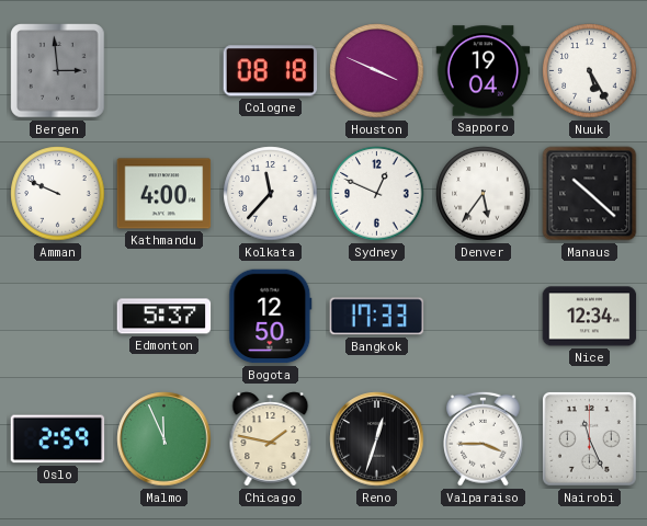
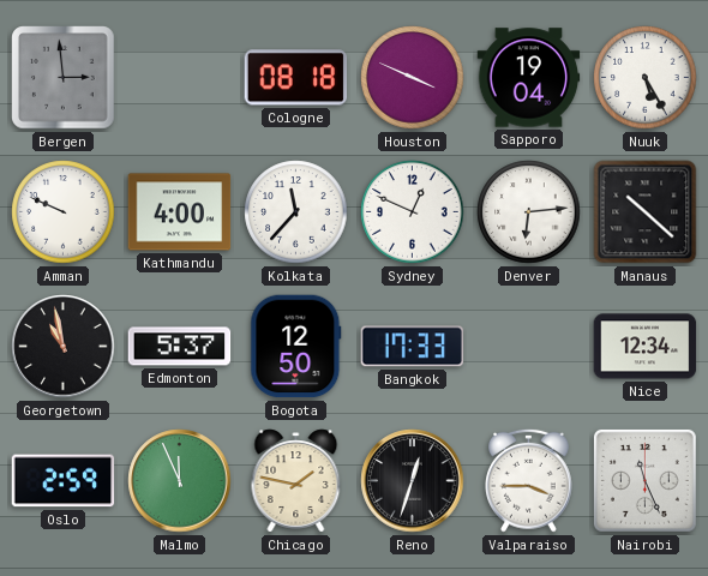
Denver: 5:36 -> 6:14 (529, 212)
Georgetown: none -> 10:58 (64, 347)
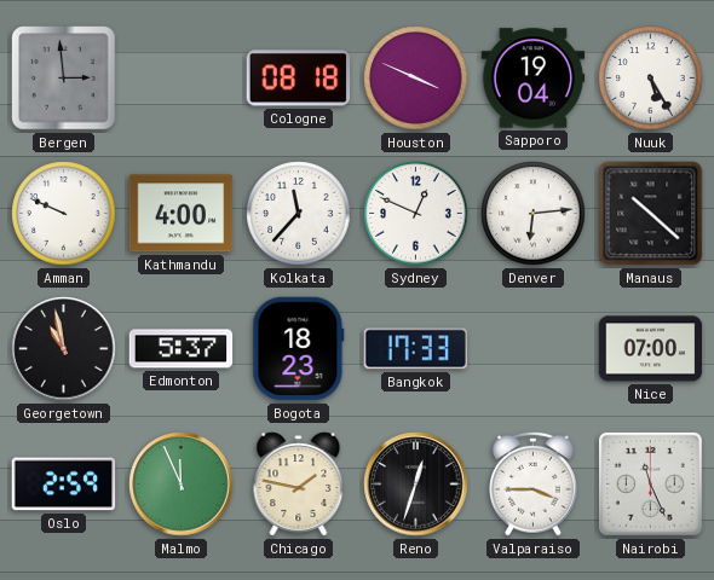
Bogota: 12:50 -> 18:23 (299, 349)
Nice: 12:34 -> 07:00 (651, 349)
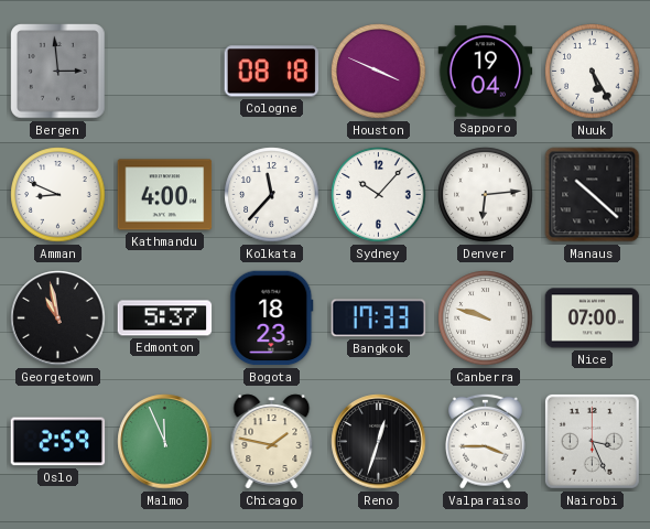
Amman: 9:49 -> 8:49 (58, 195)
Sydney: 12:49 -> 10:07 (379, 195)
Canberra: none -> 9:48 (486, 319)
Nairobi: 11:26 -> 3:26 (592, 441)
